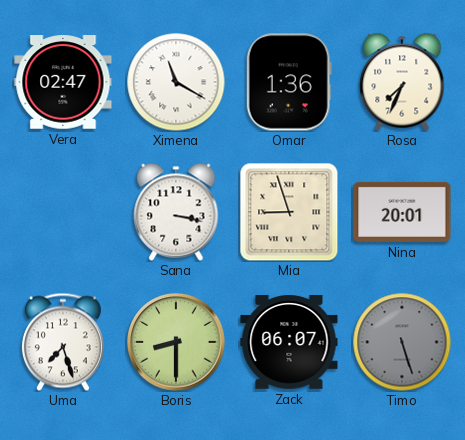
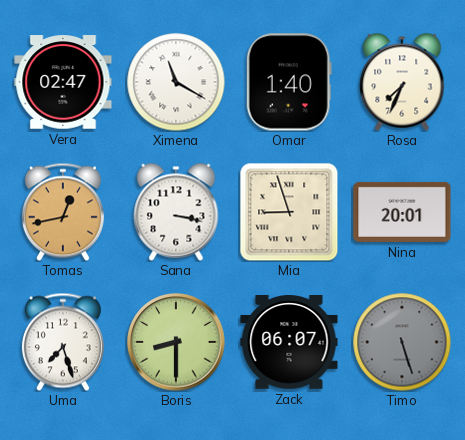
Omar: 1:36 -> 1:40 (289, 82)
Tomas: none -> 12:43 (63, 212)
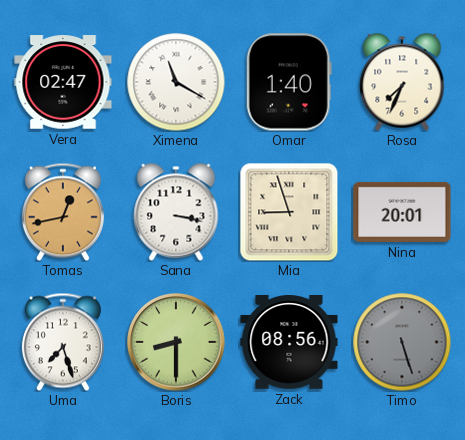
Zack: 06:07 -> 08:56 (289, 342)
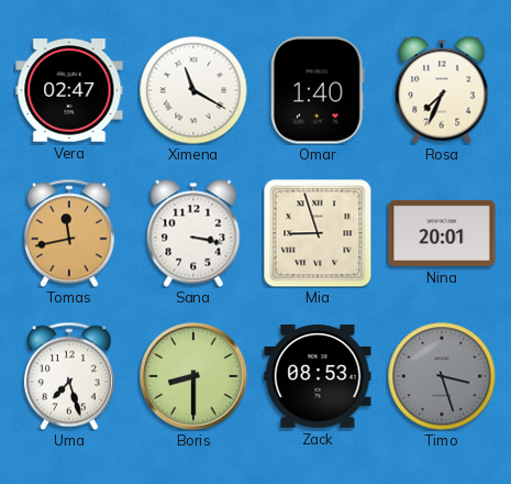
Tomas: 12:43 -> 11:43 (69, 233)
Zack: 08:56 -> 08:53 (318, 376)
Timo: 5:27 -> 3:27 (442, 376)
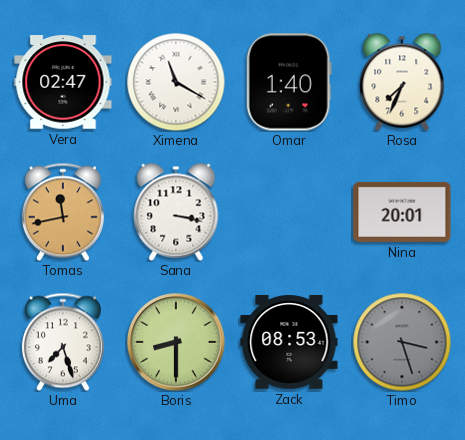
Mia: 8:57 -> none (318, 233)
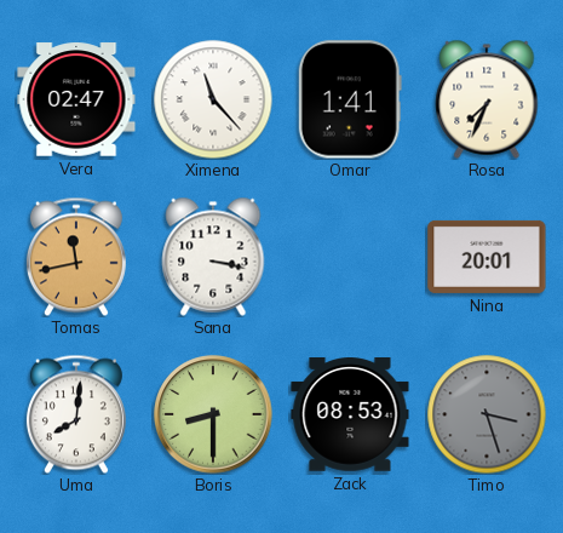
Ximena: 11:20 -> 11:23 (213, 99)
Omar: 1:40 -> 1:41 (350, 99)
Uma: 7:27 -> 8:01 (76, 414)
